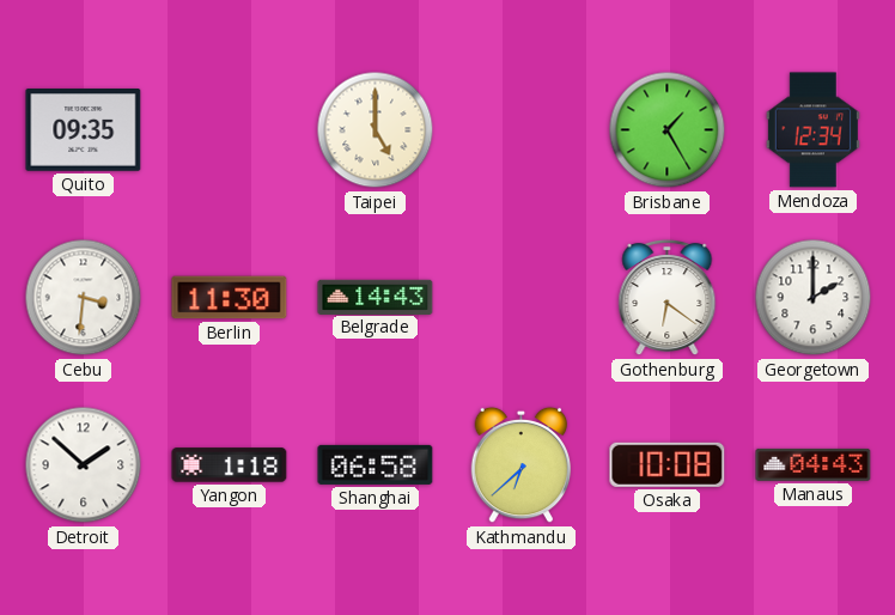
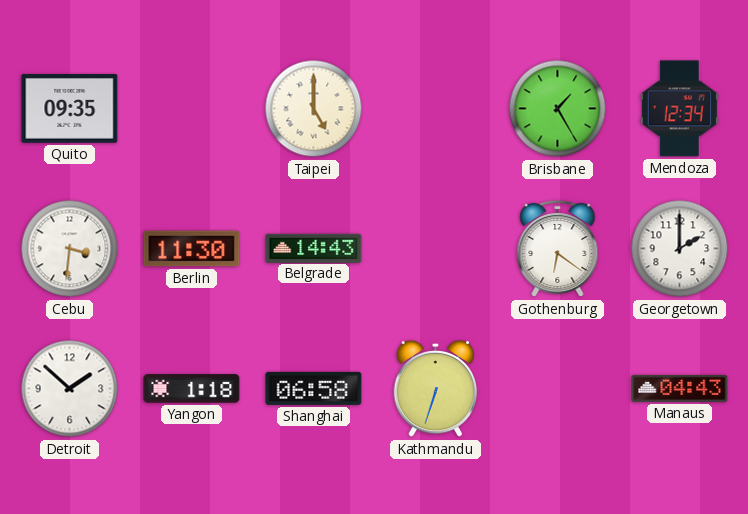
Kathmandu: 6:38 -> 6:33 (436, 389)
Osaka: 10:08 -> none (668, 464)
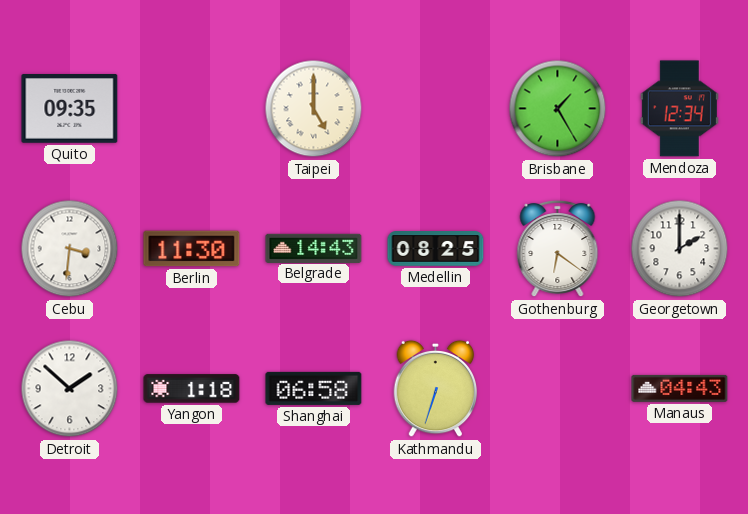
Medellin: none -> 08:25 (436, 249)
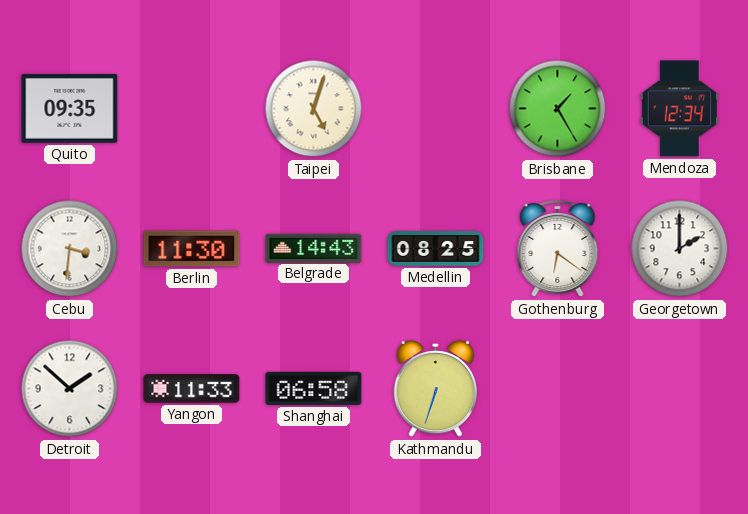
Taipei: 5:00 -> 5:03 (314, 109)
Yangon: 1:18 -> 11:33 (192, 389)
Manaus: 04:43 -> none (680, 388)
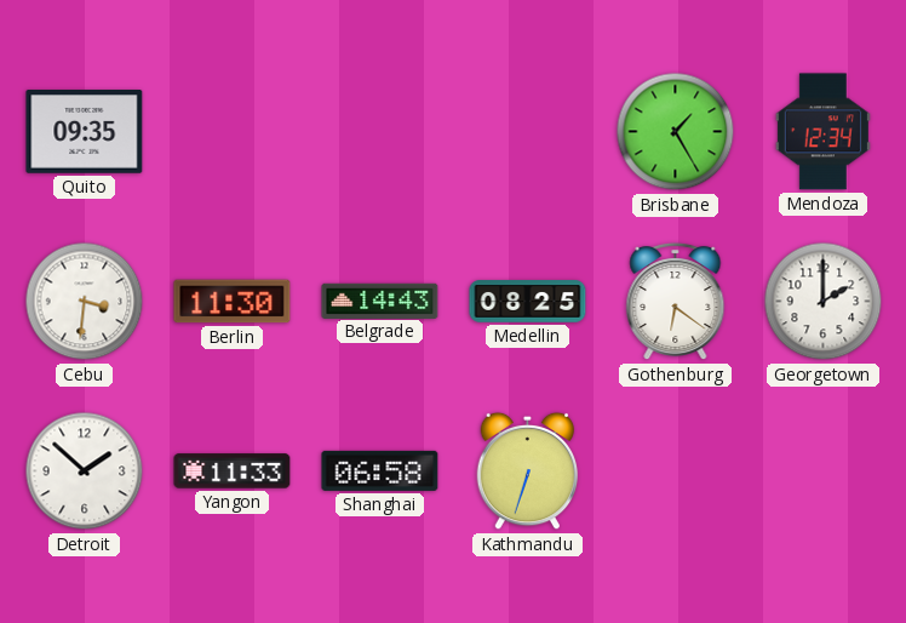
Taipei: 5:03 -> none (314, 109)
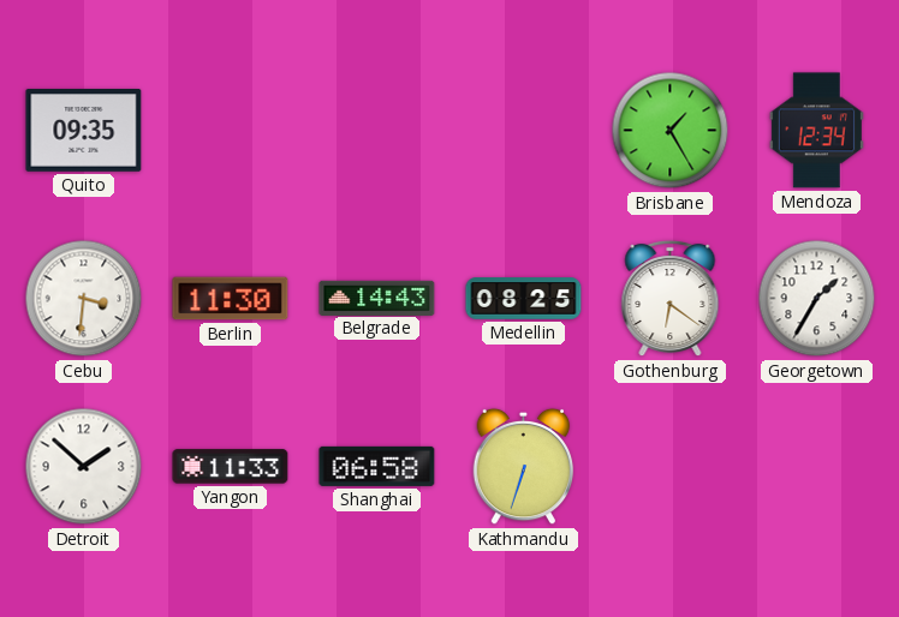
Georgetown: 2:00 -> 1:35 (817, 299)
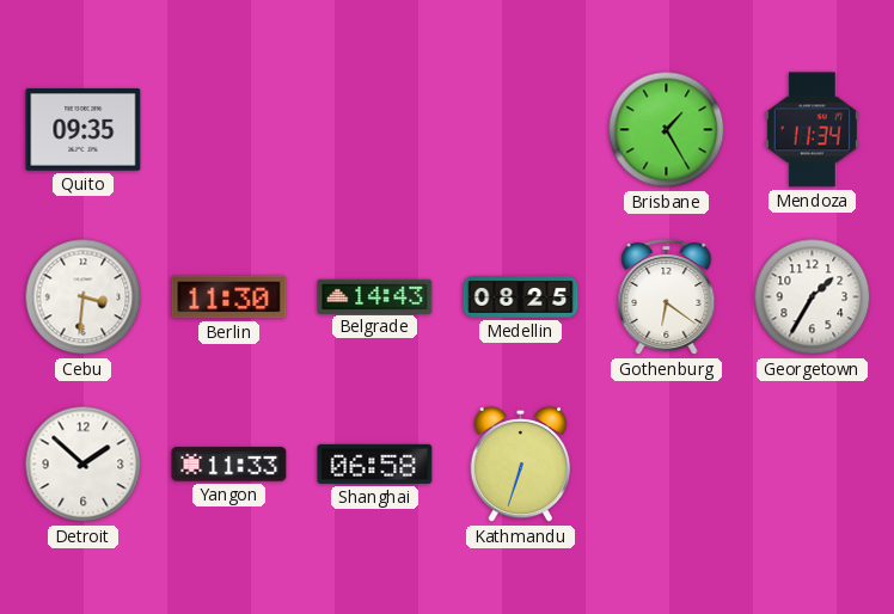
Mendoza: 12:34 -> 11:34 (812, 130)
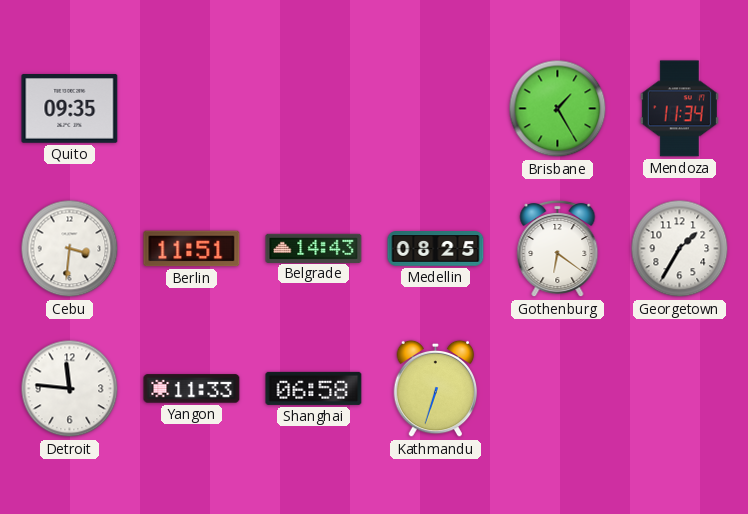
Berlin: 11:30 -> 11:51 (192, 249)
Detroit: 1:52 -> 11:46 (70, 389)
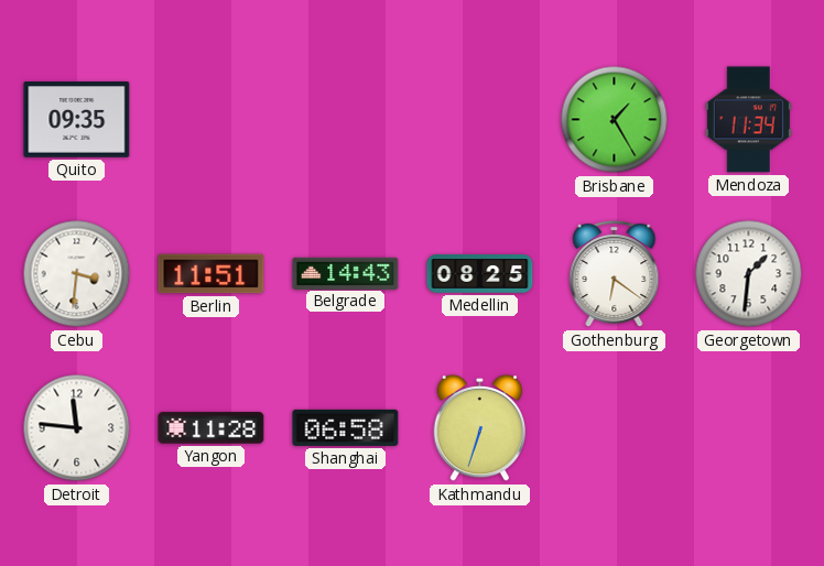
Georgetown: 1:35 -> 1:31 (749, 274)
Yangon: 11:33 -> 11:28 (212, 428)
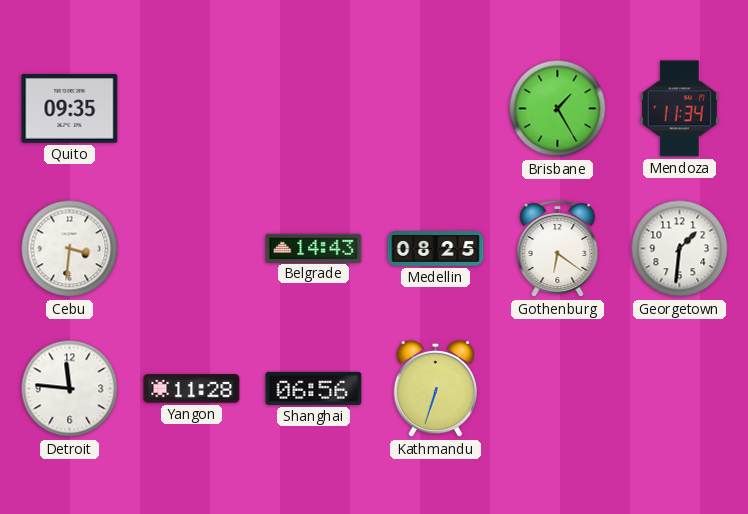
Berlin: 11:51 -> none (212, 274)
Shanghai: 06:58 -> 06:56 (314, 388)
